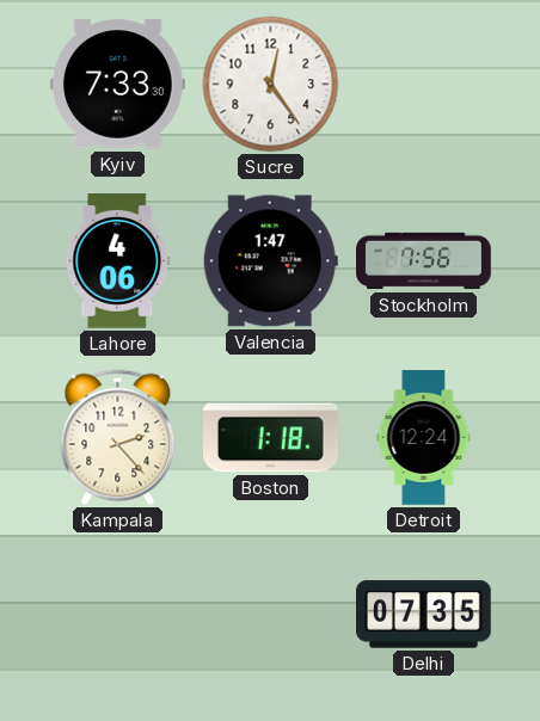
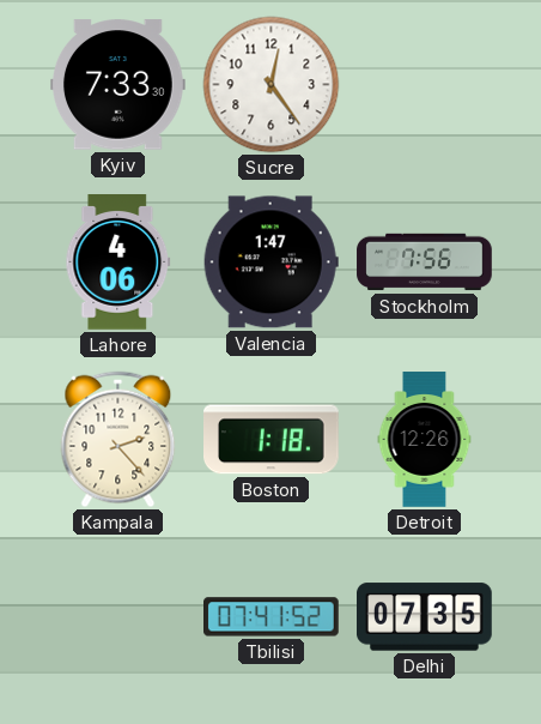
Detroit: 12:24 -> 12:26 (425, 440)
Tbilisi: none -> 07:41 (272, 617)
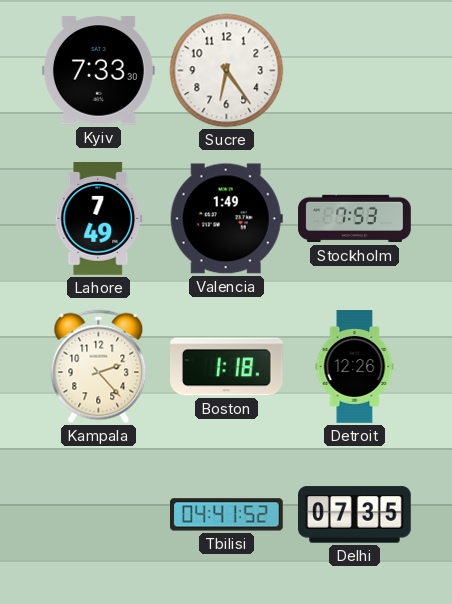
Sucre: 12:24 -> 6:24 (227, 71)
Lahore: 4:06 -> 7:49 (99, 219)
Valencia: 1:47 -> 1:49 (226, 219)
Stockholm: 7:56 -> 7:53 (355, 219)
Tbilisi: 07:41 -> 04:41 (227, 515)
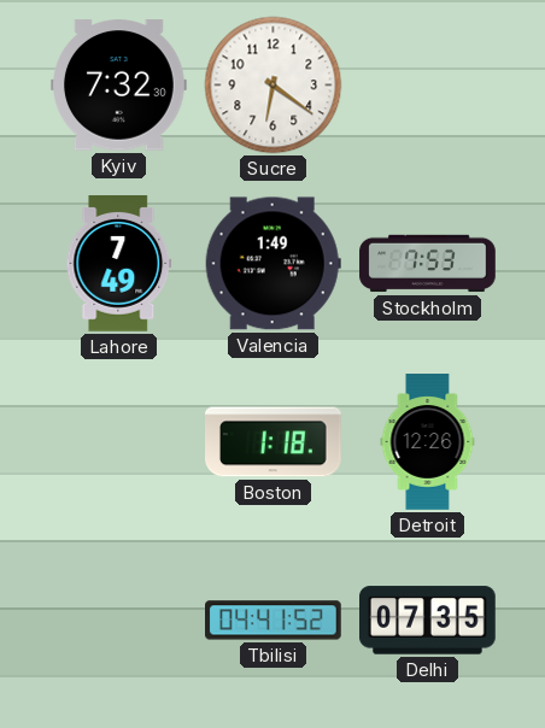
Kyiv: 7:33 -> 7:32 (119, 86)
Sucre: 6:24 -> 6:21 (274, 86)
Kampala: 2:23 -> none (99, 367)
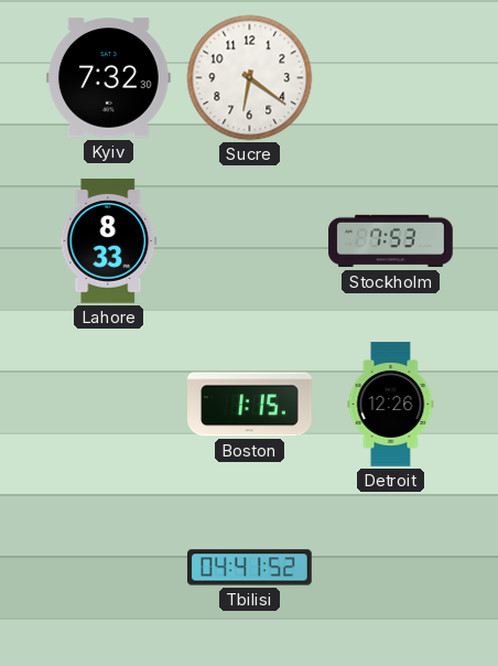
Lahore: 7:49 -> 8:33 (109, 241)
Valencia: 1:49 -> none (272, 264)
Boston: 1:18 -> 1:15 (250, 405)
Delhi: 07:35 -> none (428, 621)
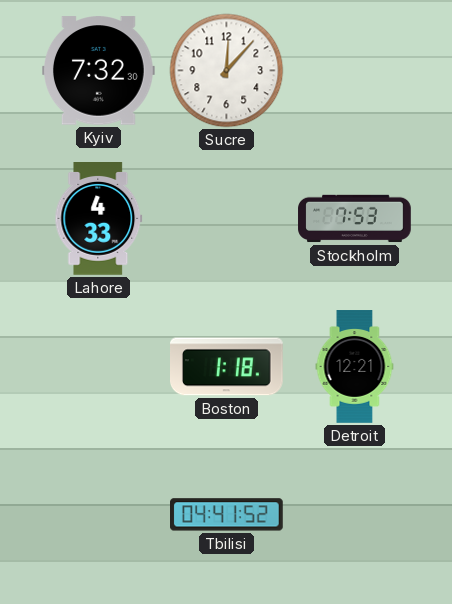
Sucre: 6:21 -> 12:07 (227, 71)
Lahore: 8:33 -> 4:33 (99, 219)
Boston: 1:15 -> 1:18 (227, 367)
Detroit: 12:26 -> 12:21 (355, 367)
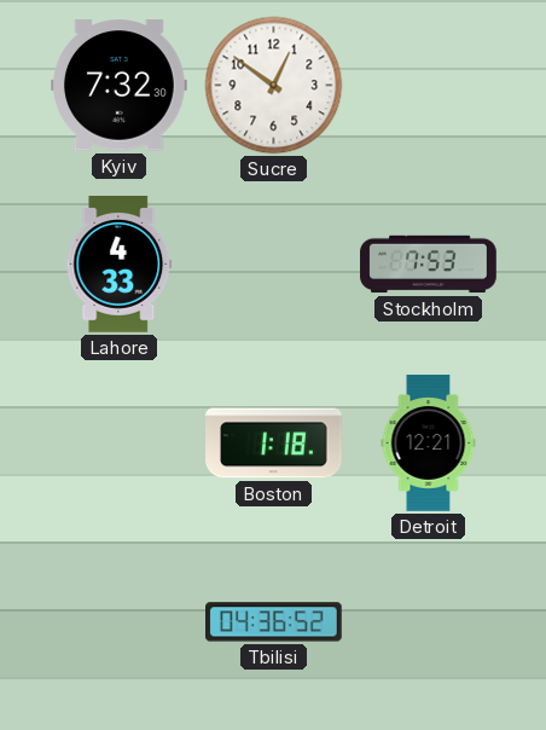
Sucre: 12:07 -> 12:51 (274, 86)
Tbilisi: 04:41 -> 04:36 (274, 622)
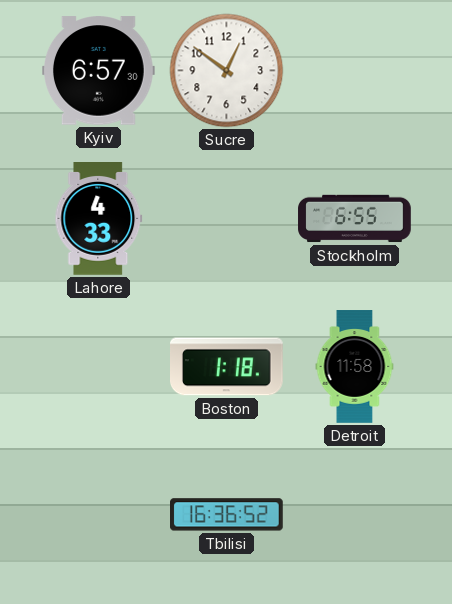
Kyiv: 7:32 -> 6:57 (99, 71)
Stockholm: 7:53 -> 6:55 (355, 219)
Detroit: 12:21 -> 11:58 (355, 367)
Tbilisi: 04:36 -> 16:36 (227, 515)
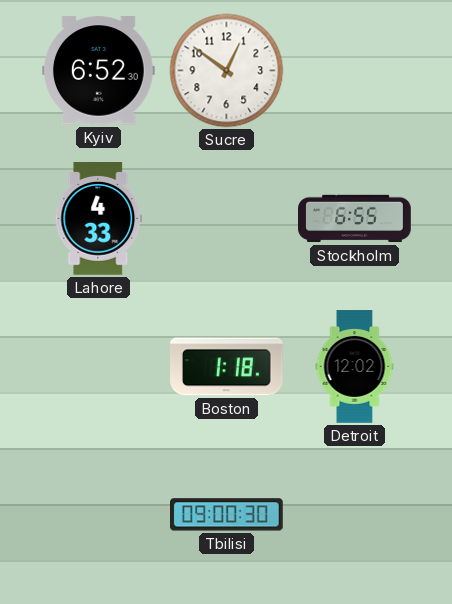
Kyiv: 6:57 -> 6:52 (99, 71)
Detroit: 11:58 -> 12:02 (355, 367)
Tbilisi: 16:36 -> 09:00 (227, 515)
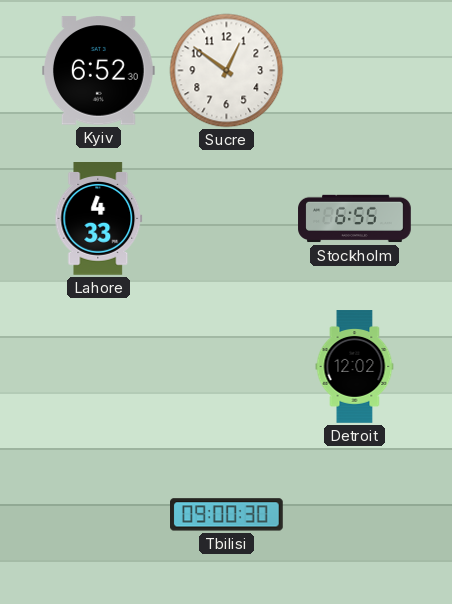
Boston: 1:18 -> none (227, 367)
